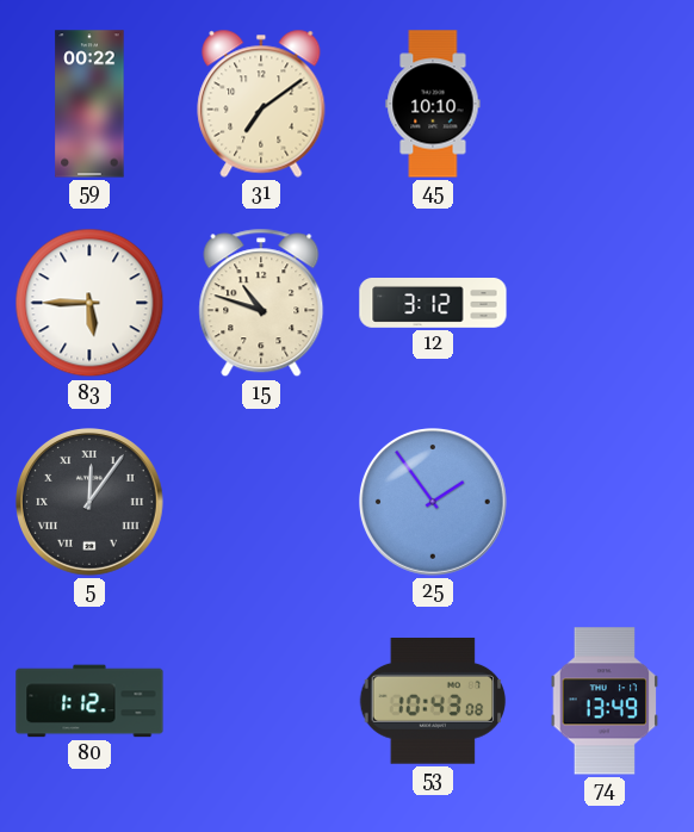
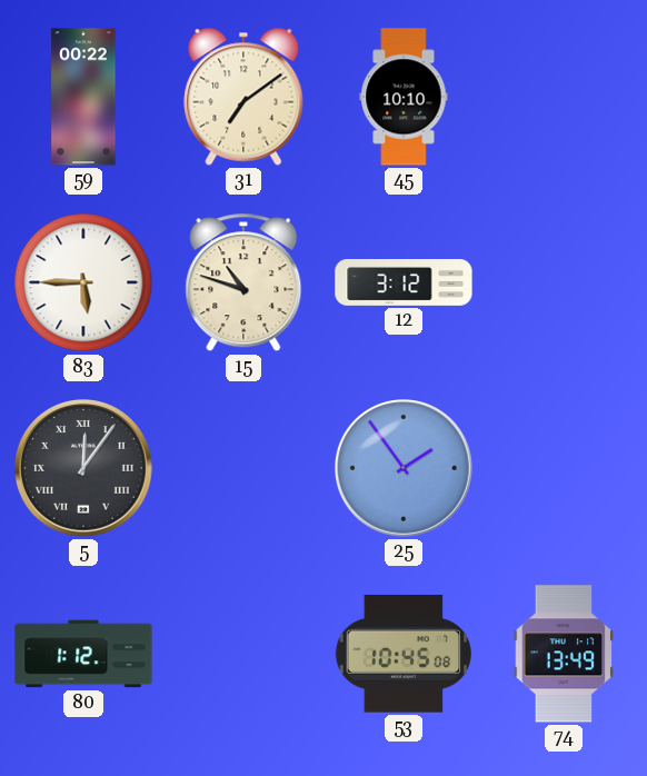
53: 10:43 -> 10:45 (404, 655)
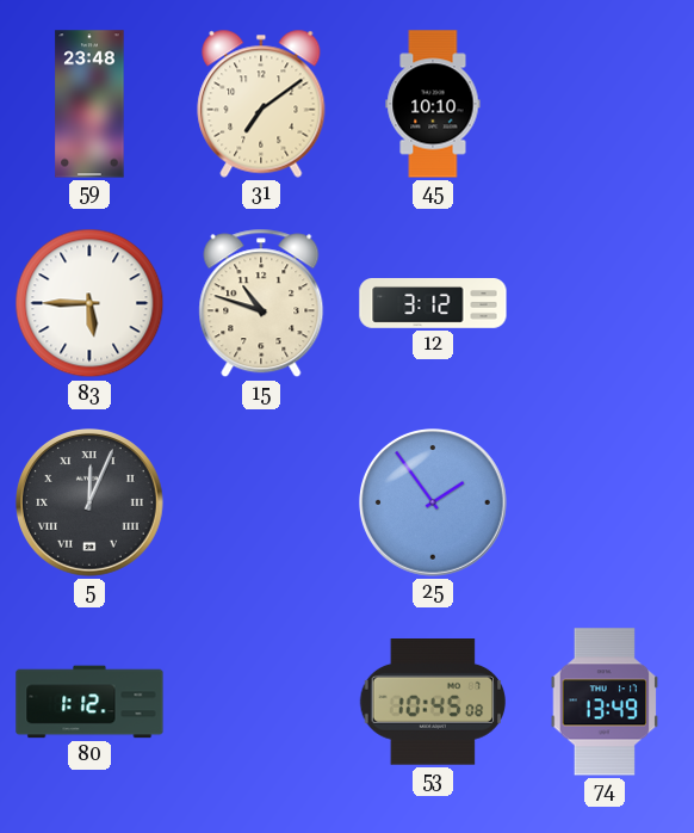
59: 00:22 -> 23:48 (89, 104)
5: 12:06 -> 12:04 (91, 504)
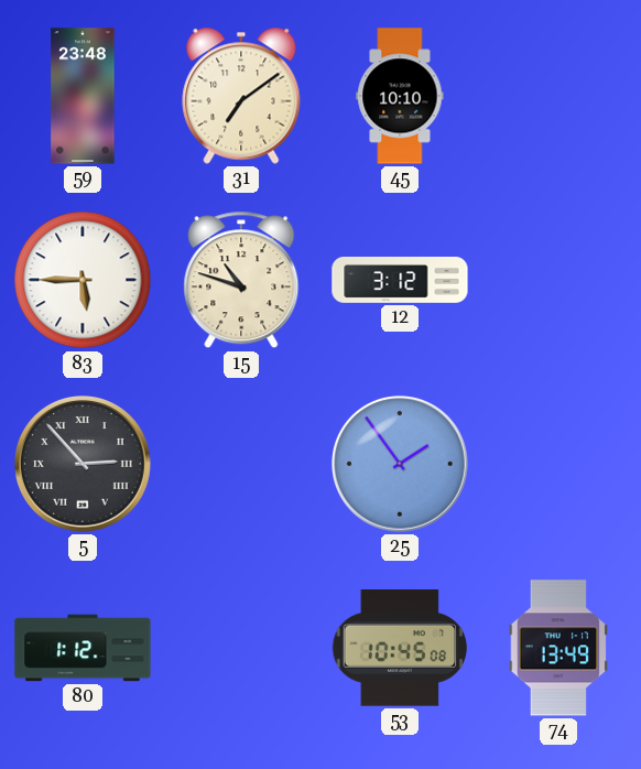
5: 12:04 -> 2:53 (84, 465)
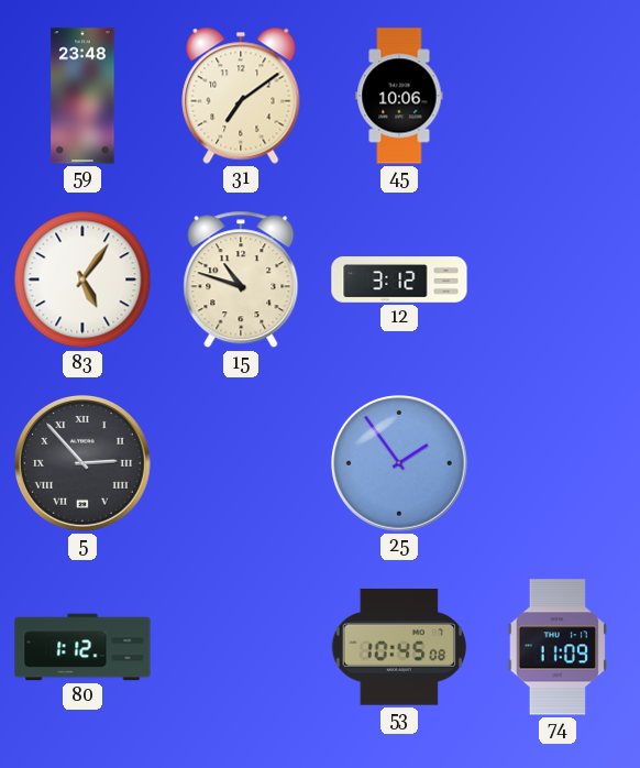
45: 10:10 -> 10:06 (399, 96)
83: 5:45 -> 5:06 (82, 279)
74: 13:49 -> 11:09 (558, 647)
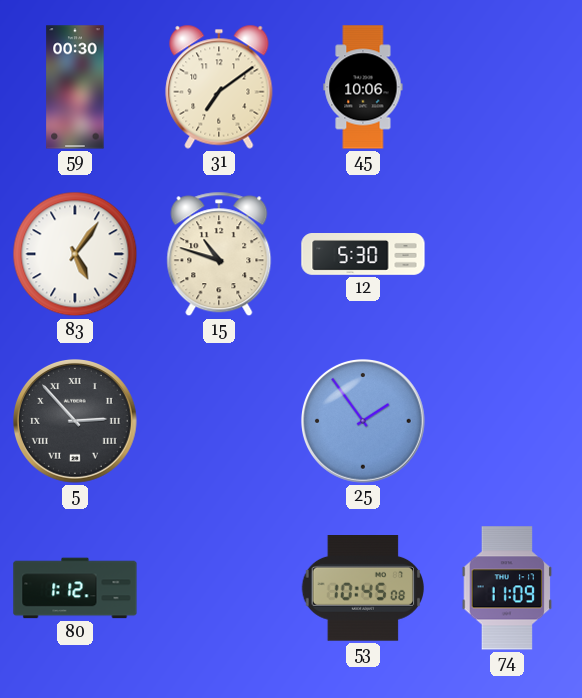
59: 23:48 -> 00:30 (75, 87)
12: 3:12 -> 5:30 (363, 255)
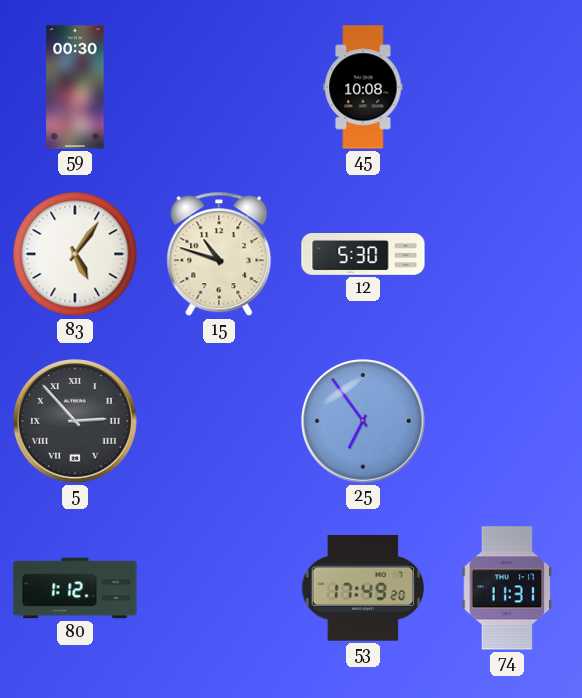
31: 7:09 -> none (219, 87)
45: 10:06 -> 10:08 (363, 87)
25: 1:54 -> 6:54 (364, 422)
53: 10:45 -> 17:49 (363, 589)
74: 11:09 -> 11:31 (507, 588)
